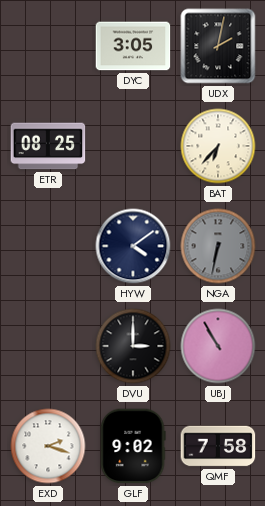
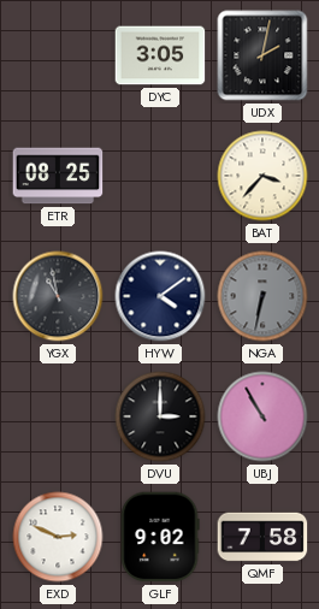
BAT: 6:37 -> 3:37 (262, 176)
YGX: none -> 10:58 (58, 296)
EXD: 2:18 -> 2:49 (58, 537)
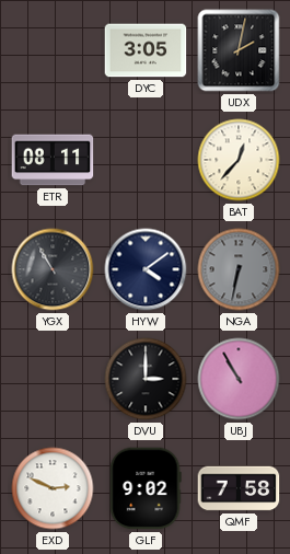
ETR: 08:25 -> 08:11 (53, 160)
BAT: 3:37 -> 12:37 (239, 160)
YGX: 10:58 -> 10:55 (53, 269)
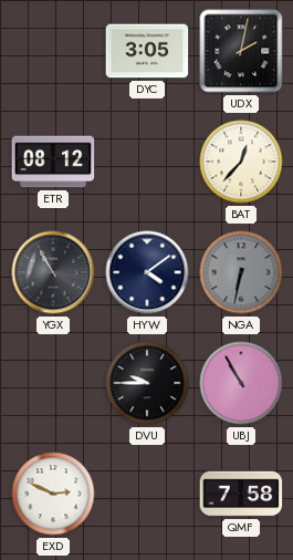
ETR: 08:11 -> 08:12 (53, 162)
DVU: 3:00 -> 9:45 (147, 383)
GLF: 9:02 -> none (146, 488)
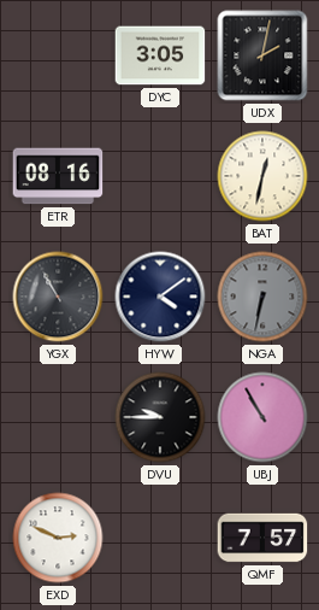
ETR: 08:12 -> 08:16 (58, 176)
BAT: 12:37 -> 12:32 (262, 176)
QMF: 7:58 -> 7:57 (262, 538)
